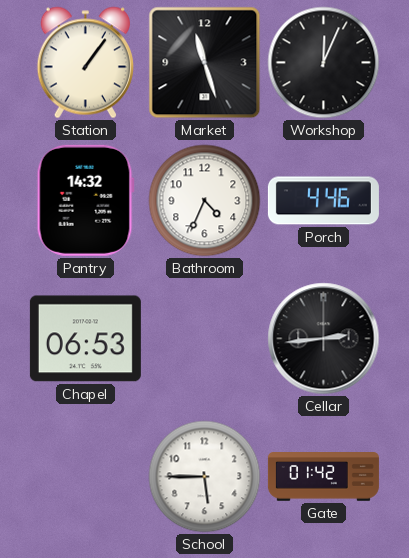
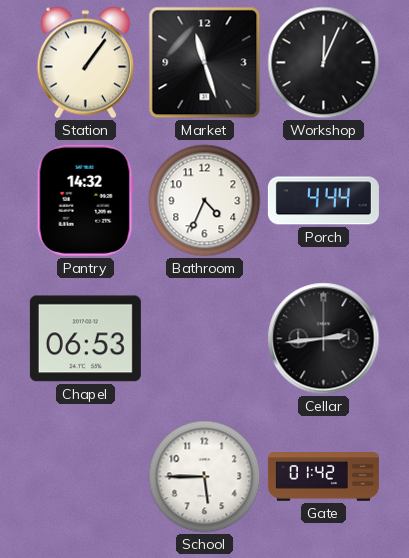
Porch: 4:46 -> 4:44 (323, 201)
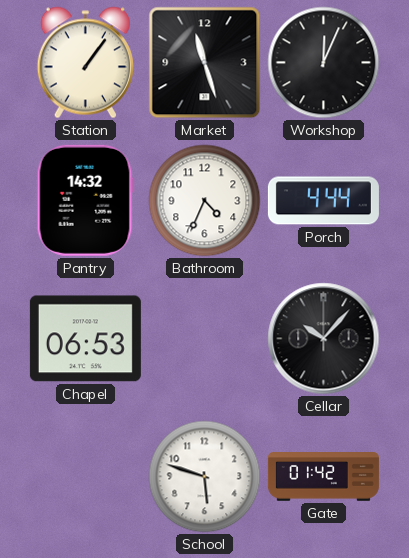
Cellar: 2:44 -> 10:07 (324, 339)
School: 5:45 -> 5:48 (205, 477)
